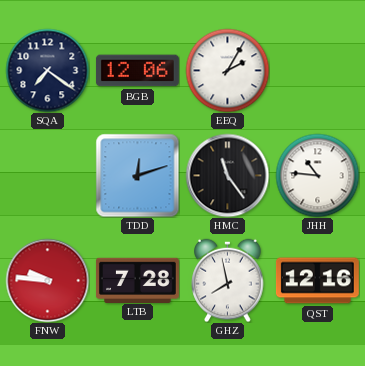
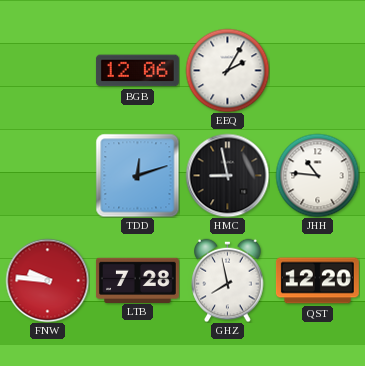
SQA: 7:21 -> none (47, 70)
HMC: 11:24 -> 8:58 (227, 175)
QST: 12:16 -> 12:20 (317, 281)
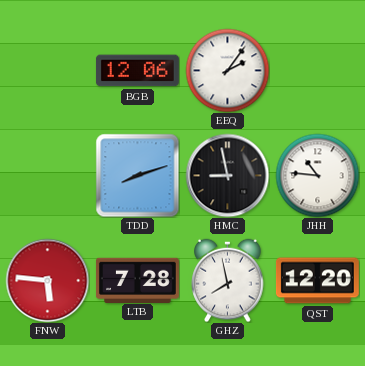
EEQ: 2:05 -> 2:06 (227, 70)
TDD: 12:12 -> 8:12 (137, 175)
FNW: 9:46 -> 5:46 (47, 280)
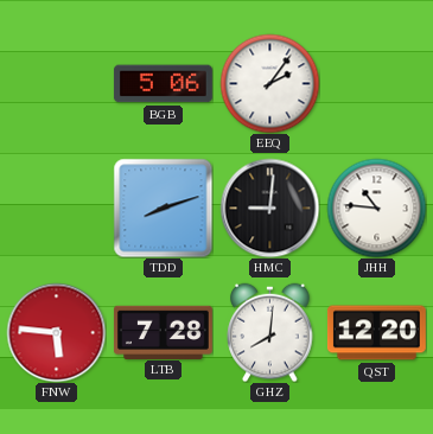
BGB: 12:06 -> 5:06 (163, 84)
HMC: 8:58 -> 9:01 (269, 208)
GHZ: 7:58 -> 8:01 (270, 332)
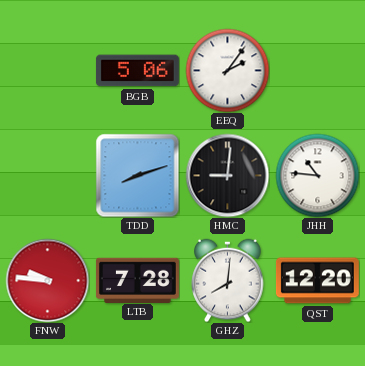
FNW: 5:46 -> 9:46 (47, 280)
